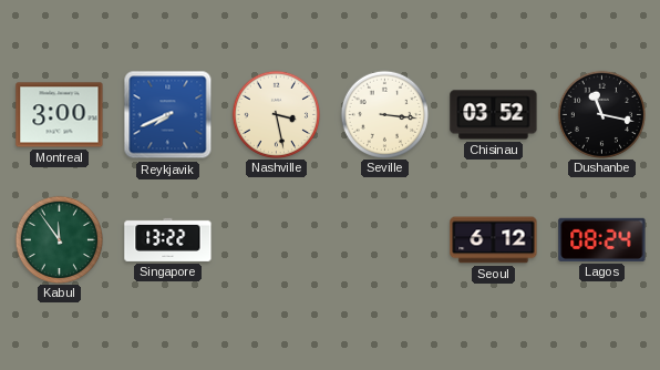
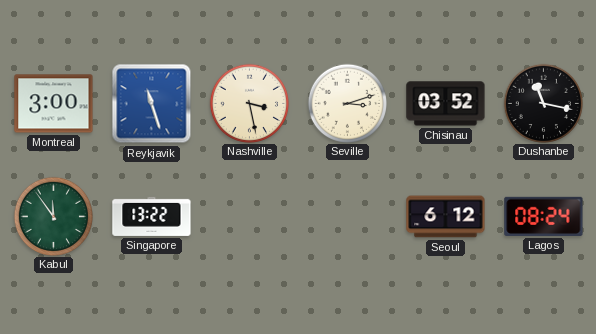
Reykjavik: 7:41 -> 11:27 (152, 104)
Seville: 3:16 -> 3:12 (347, 103)
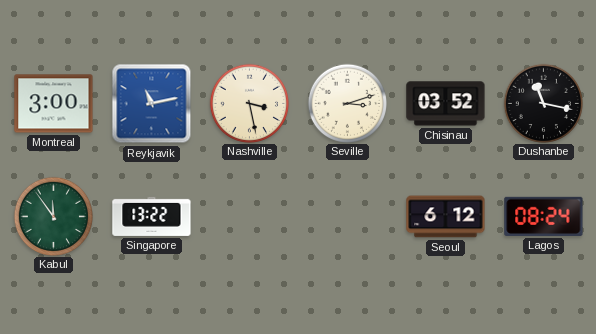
Reykjavik: 11:27 -> 11:13 (152, 104)
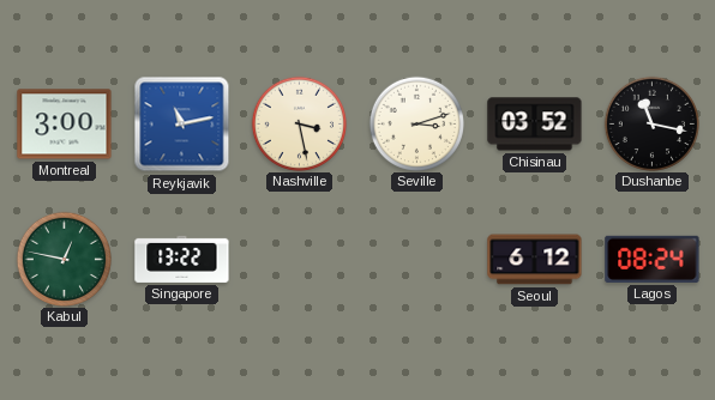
Kabul: 11:54 -> 12:47 (64, 259)
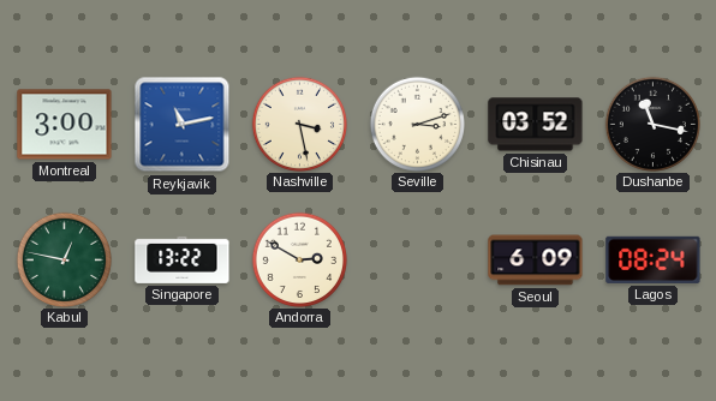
Andorra: none -> 2:50 (299, 259)
Seoul: 6:12 -> 6:09 (536, 261)
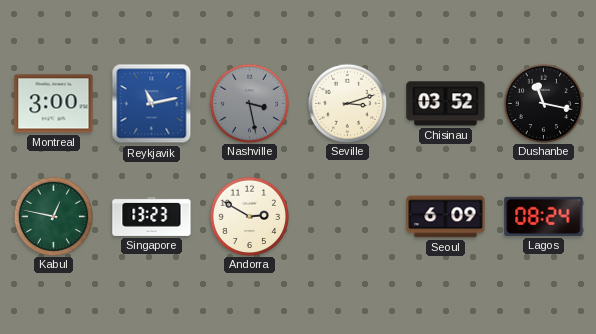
Nashville dial: cream -> grey (249, 103)
Singapore: 13:22 -> 13:23 (152, 216)
